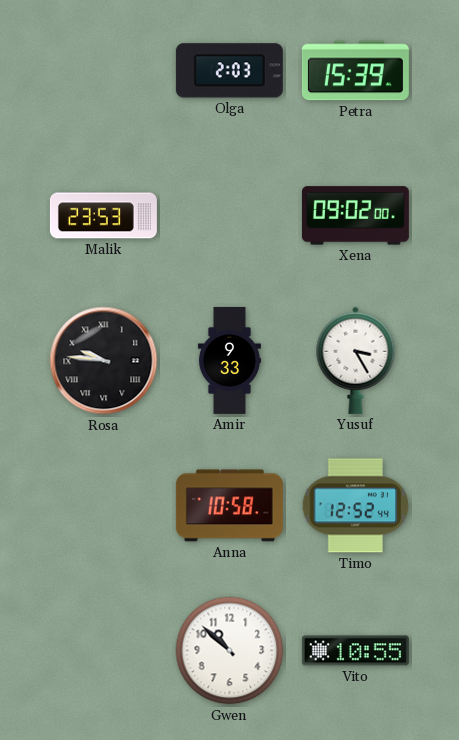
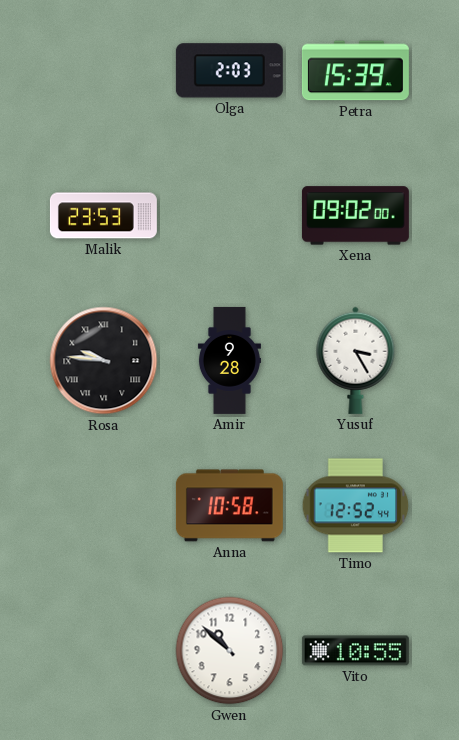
Amir: 9:33 -> 9:28 (229, 360)
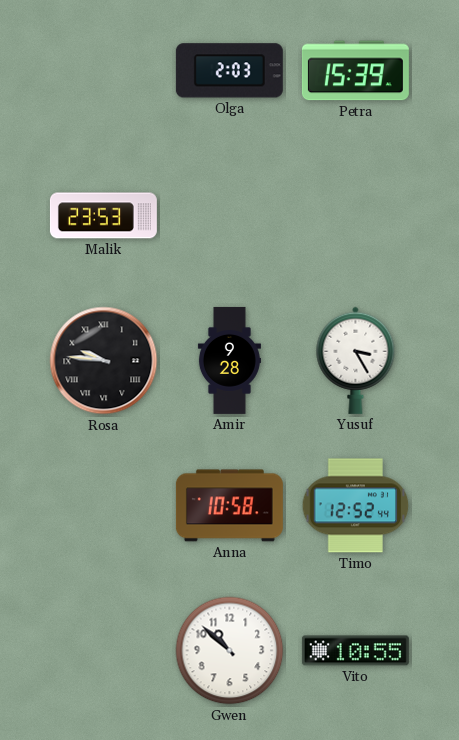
Xena: 09:02 -> none (355, 216)
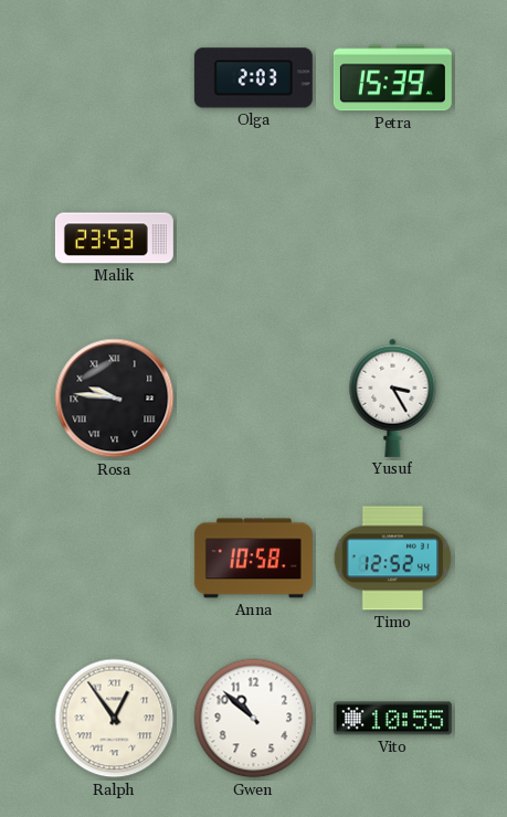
Amir: 9:28 -> none (229, 360)
Ralph: none -> 12:54 (115, 719)
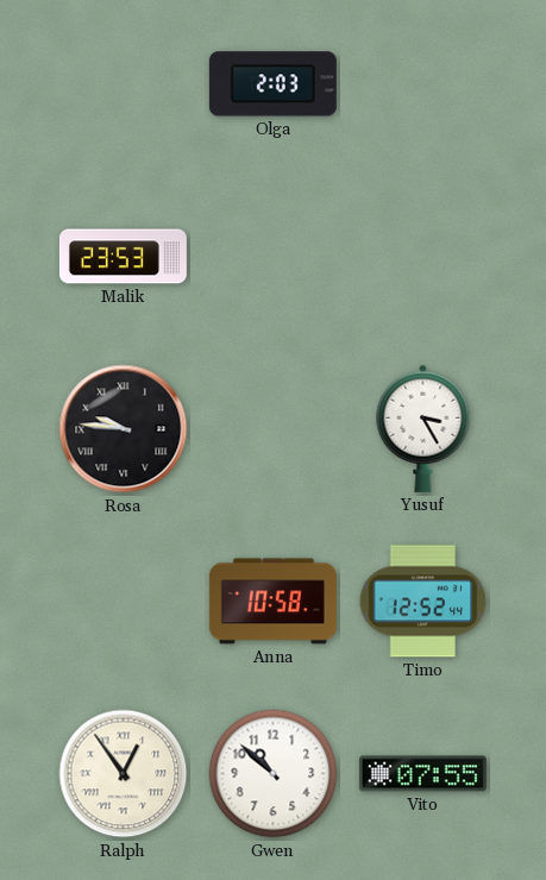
Petra: 15:39 -> none (392, 78)
Vito: 10:55 -> 07:55 (422, 774)
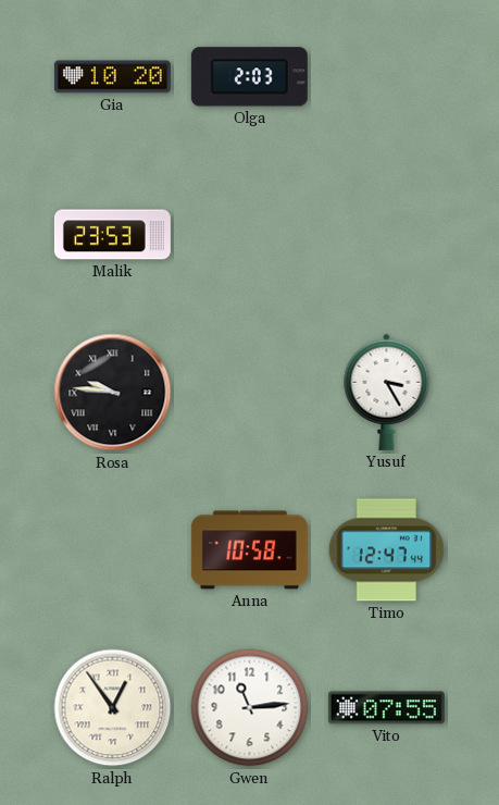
Gia: none -> 10:20 (112, 77)
Timo: 12:52 -> 12:47 (387, 550)
Gwen: 10:52 -> 11:14 (250, 708)
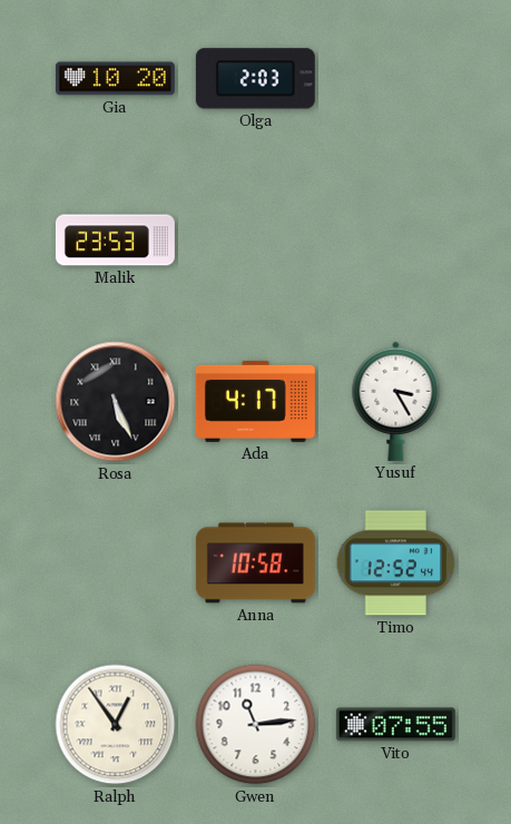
Rosa: 9:46 -> 5:26 (116, 402)
Ada: none -> 4:17 (255, 401)
Timo: 12:47 -> 12:52 (396, 563)
